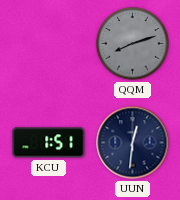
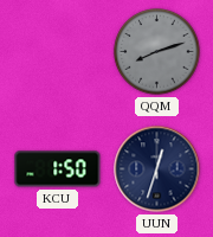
KCU: 1:51 -> 1:50 (58, 169)
UUN: 12:31 -> 12:33 (157, 169)
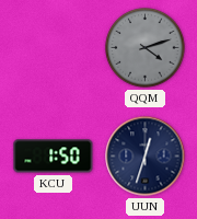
QQM: 8:12 -> 4:12 (146, 48)
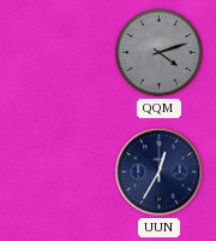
KCU: 1:50 -> none (54, 157)
UUN: 12:33 -> 12:35 (160, 172)
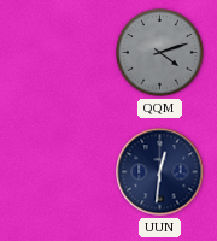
UUN: 12:35 -> 12:31 (160, 172)
